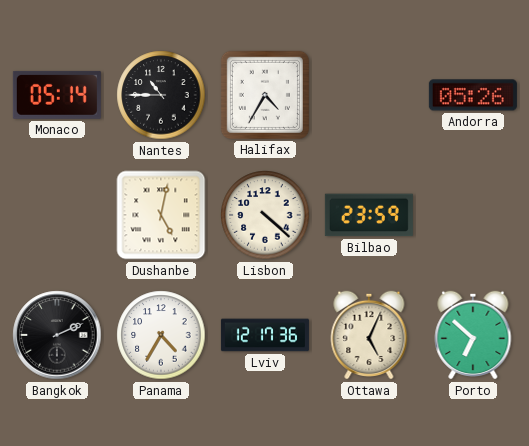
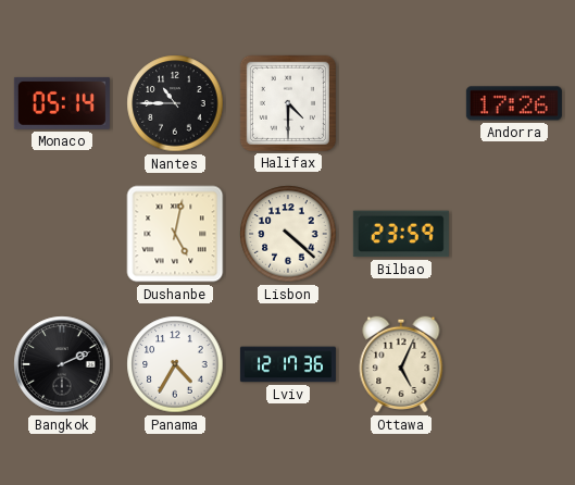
Halifax: 4:35 -> 4:30 (288, 103)
Andorra: 05:26 -> 17:26 (514, 103)
Porto: 6:52 -> none (473, 335)
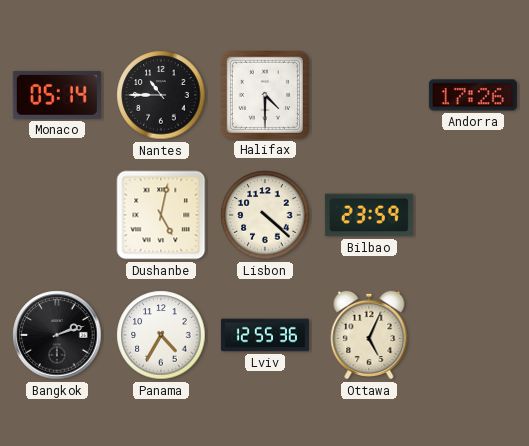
Bangkok: 2:11 -> 2:12 (57, 335)
Lviv: 12:17 -> 12:55 (265, 335)
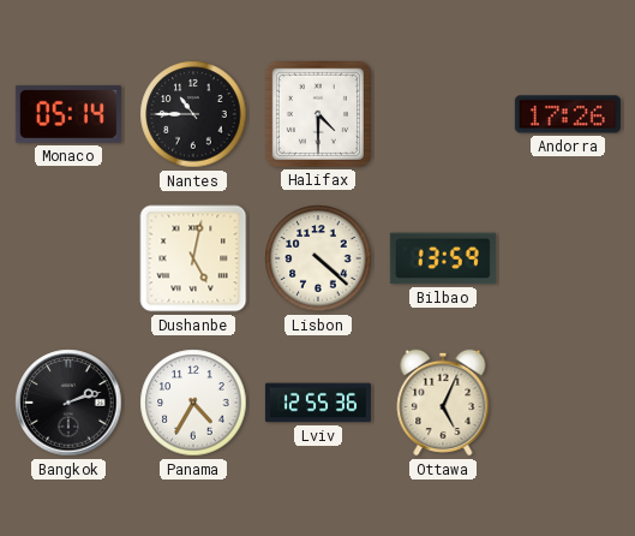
Bilbao: 23:59 -> 13:59 (443, 258)
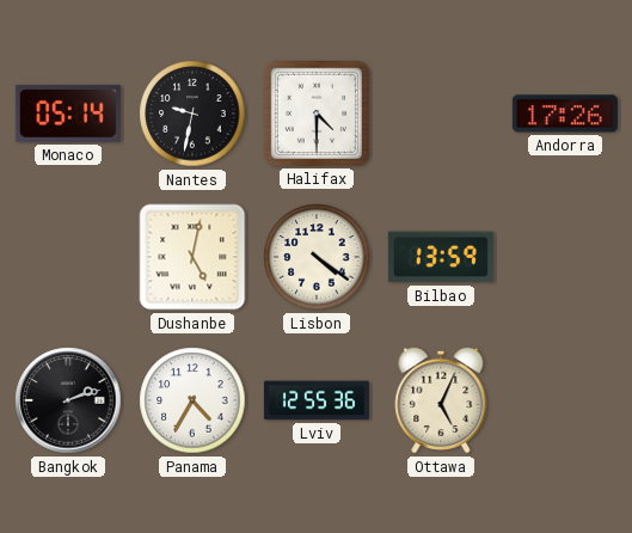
Nantes: 10:45 -> 9:32 (192, 114)
Lisbon: 4:22 -> 4:21 (317, 257)
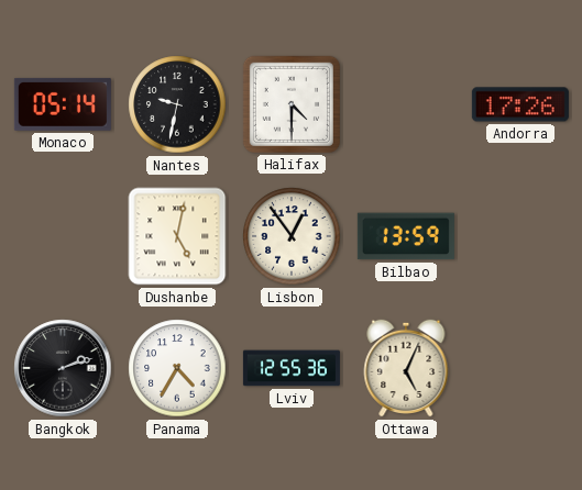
Lisbon: 4:21 -> 12:54 (292, 236)
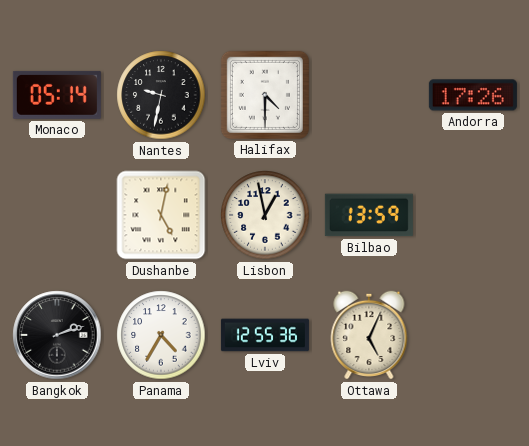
Lisbon: 12:54 -> 12:58 (265, 215)
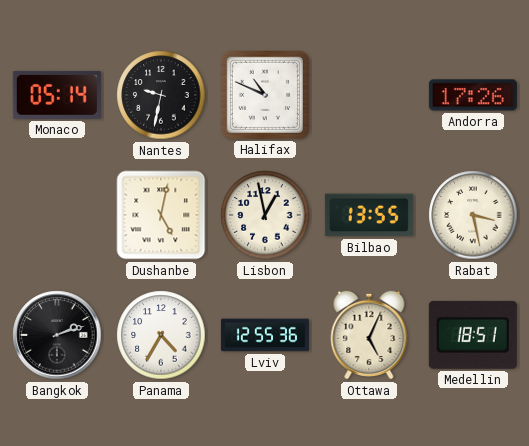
Halifax: 4:30 -> 10:49 (265, 95)
Bilbao: 13:59 -> 13:55 (369, 215)
Rabat: none -> 3:28 (473, 215)
Medellin: none -> 18:51 (473, 335)
